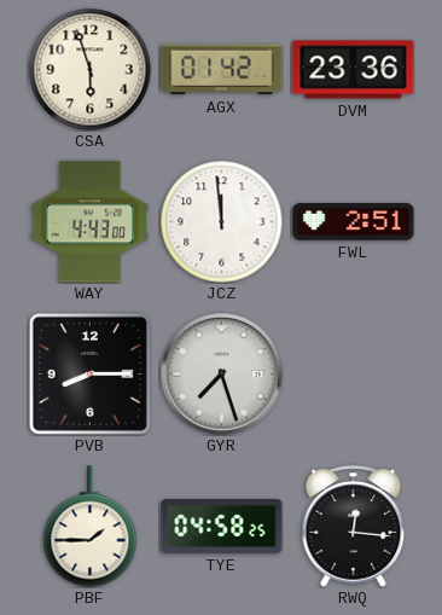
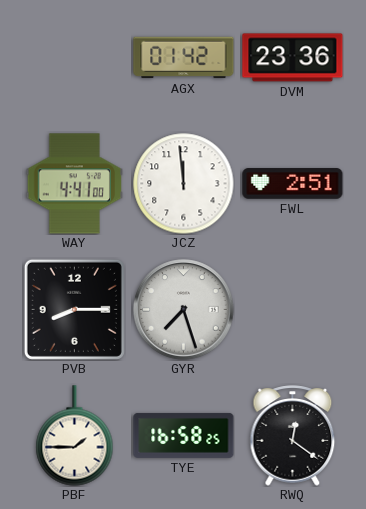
CSA: 5:57 -> none (91, 70)
WAY: 4:43 -> 4:41 (75, 184)
TYE: 04:58 -> 16:58 (184, 435)
RWQ: 12:16 -> 12:21 (293, 436)
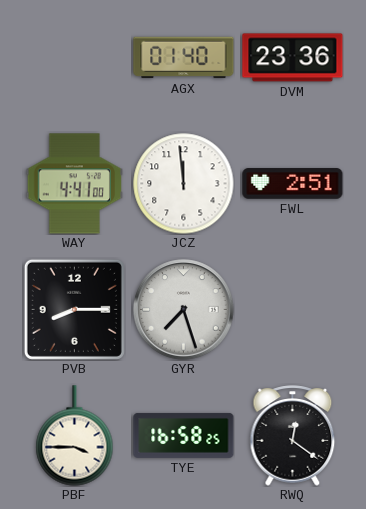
AGX: 01:42 -> 01:40 (184, 58)
PBF: 1:45 -> 3:45 (75, 436)
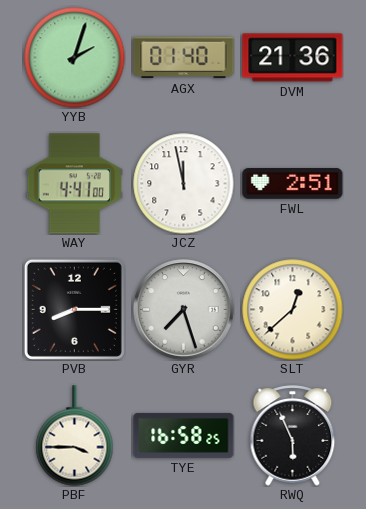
YYB: none -> 2:03 (75, 58)
DVM: 23:36 -> 21:36 (293, 58)
JCZ: 11:59 -> 11:58 (184, 184)
SLT: none -> 12:38 (293, 310)
RWQ: 12:21 -> 5:56 (293, 436)
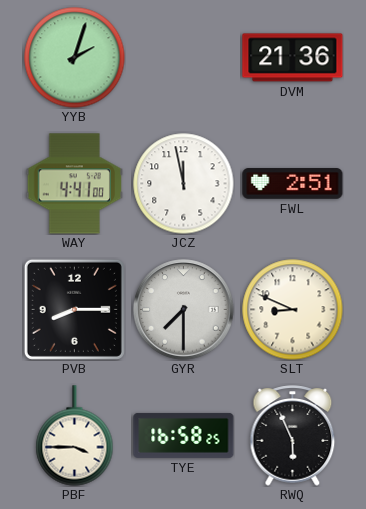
AGX: 01:40 -> none (184, 58)
GYR: 7:27 -> 7:30 (184, 310)
SLT: 12:38 -> 8:49 (293, 310)
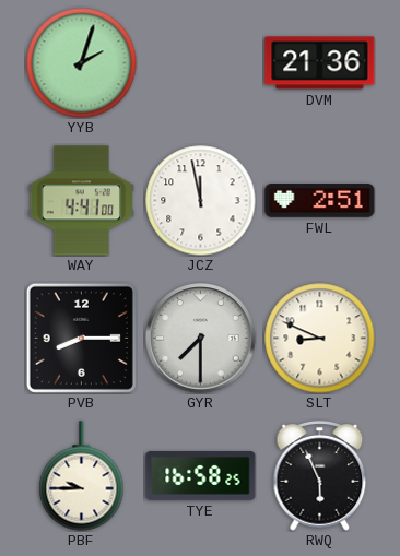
PBF: 3:45 -> 9:45 (82, 476)
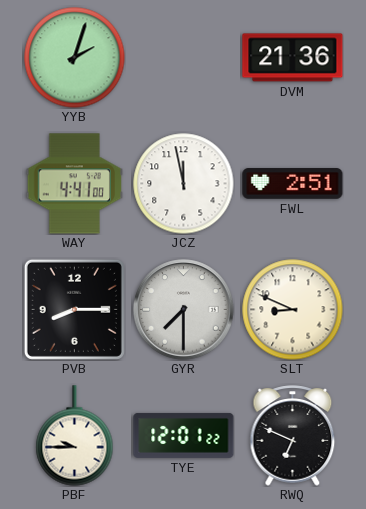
TYE: 16:58 -> 12:01 (184, 435)
RWQ: 5:56 -> 6:49 (293, 436)
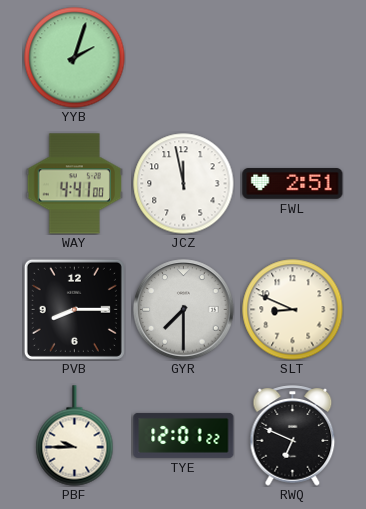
DVM: 21:36 -> none (293, 58)
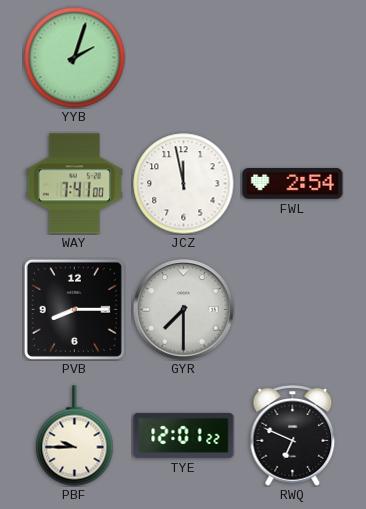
WAY: 4:41 -> 7:41 (75, 184)
FWL: 2:51 -> 2:54 (293, 184)
SLT: 8:49 -> none (293, 310)
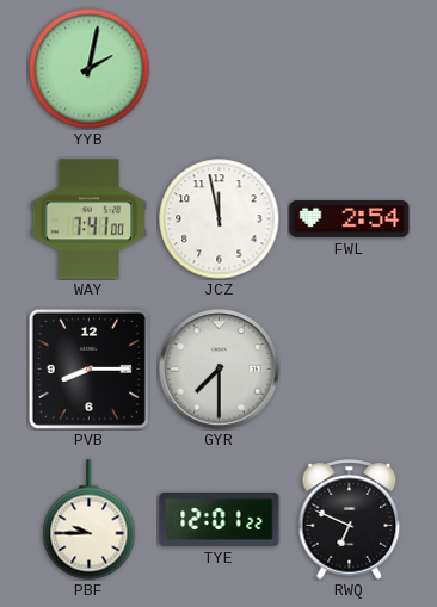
YYB: 2:03 -> 2:02 (90, 69)
